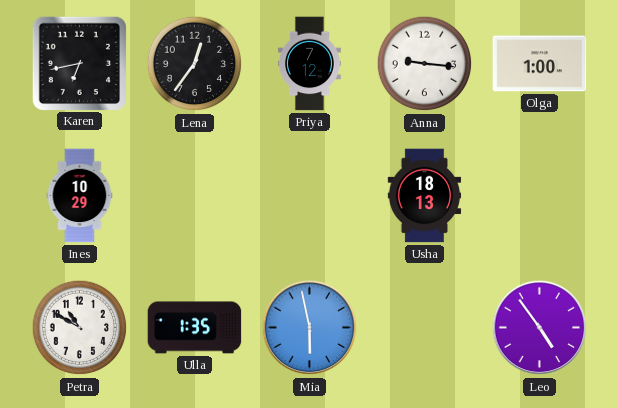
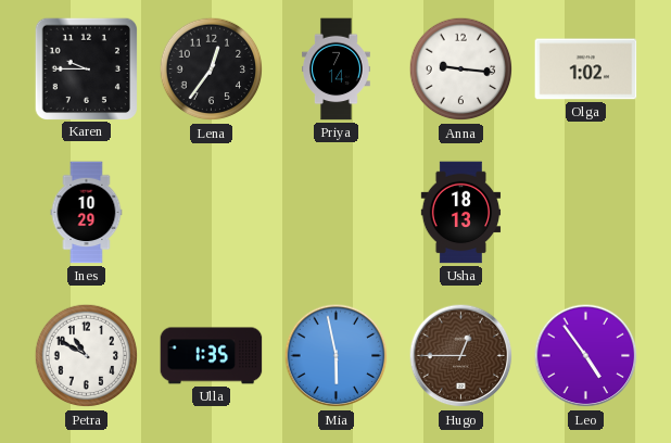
Karen: 6:43 -> 9:45 (86, 68)
Priya: 7:12 -> 7:14 (335, 69)
Olga: 1:00 -> 1:02 (586, 69)
Hugo: none -> 12:45 (461, 356)
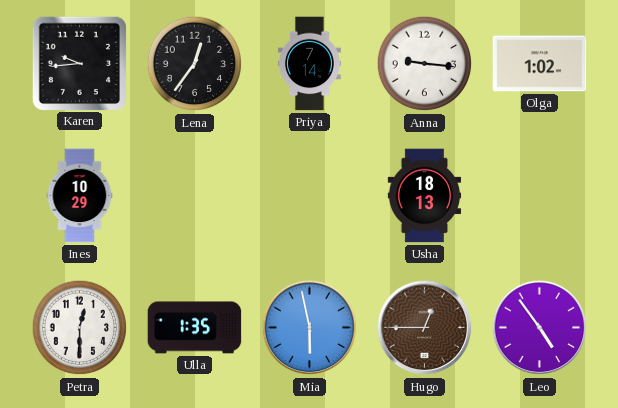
Karen: 9:45 -> 9:44 (79, 63)
Petra: 10:50 -> 12:30 (80, 328)
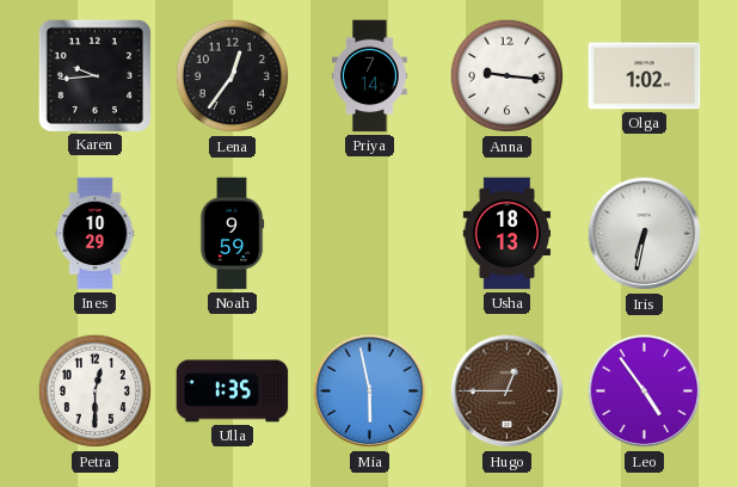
Noah: none -> 9:59 (232, 234)
Iris: none -> 6:32 (645, 234)
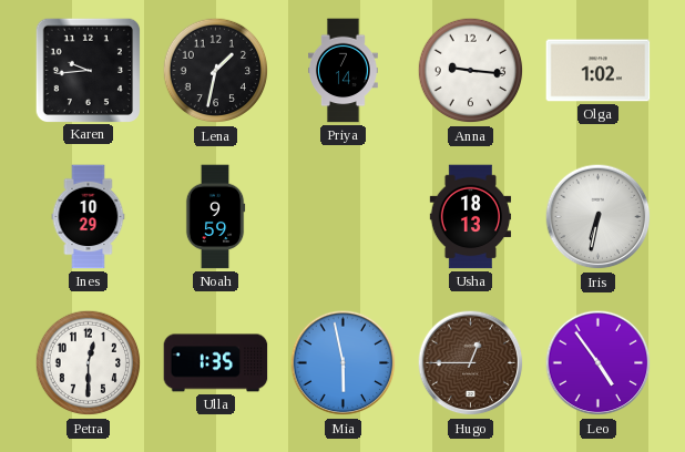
Lena: 12:36 -> 1:32 (216, 71)
